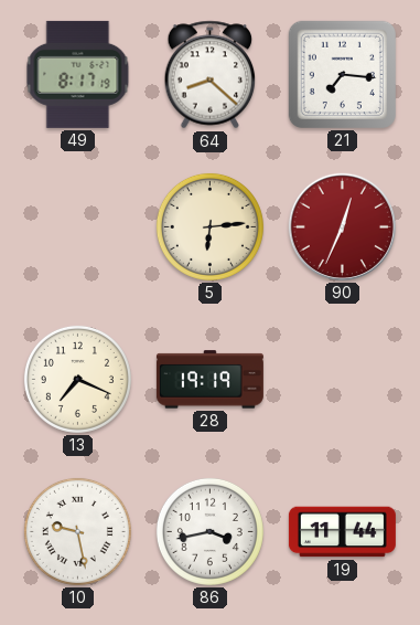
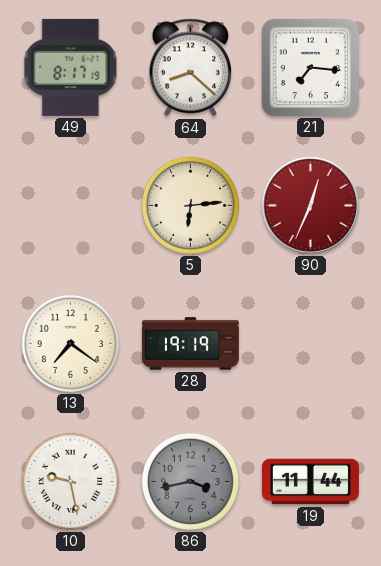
13: 7:19 -> 7:21 (70, 343)
86 dial: white -> grey (190, 481)
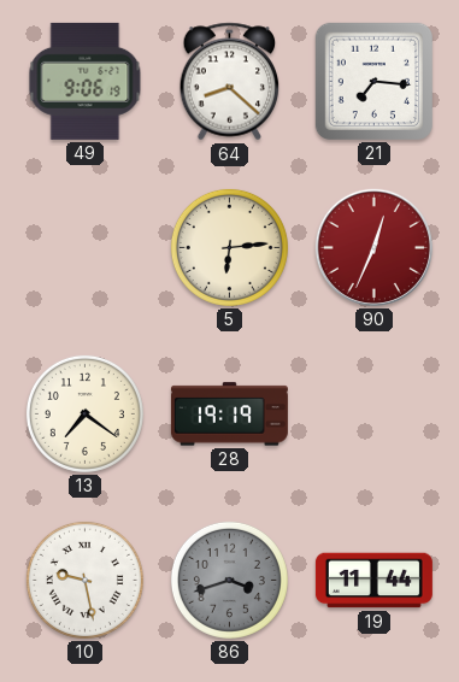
49: 8:17 -> 9:06 (86, 81)
86: 3:43 -> 3:42 (229, 580)
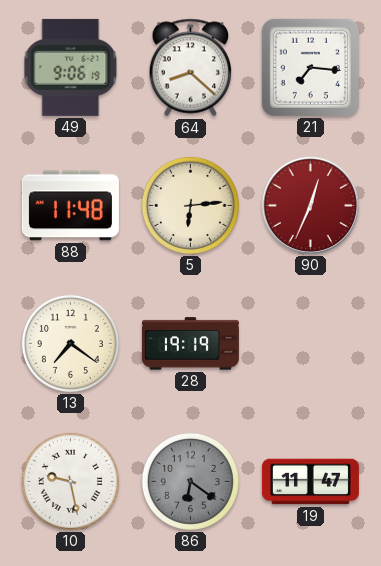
88: none -> 11:48 (70, 206)
86: 3:42 -> 6:21 (190, 481)
19: 11:44 -> 11:47 (310, 482)
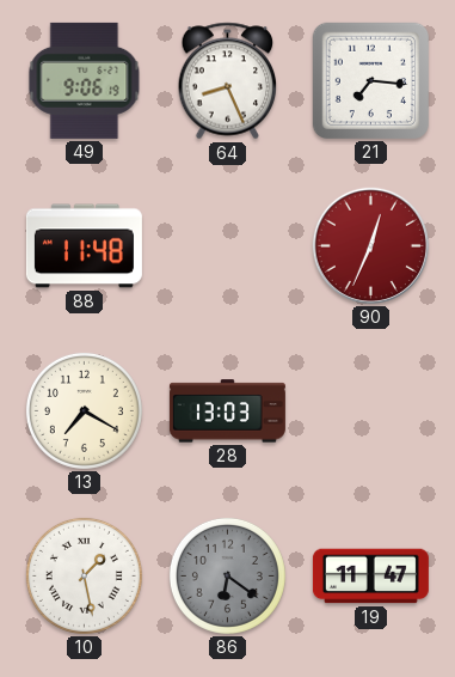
64: 8:22 -> 8:26 (228, 81)
5: 6:14 -> none (190, 205)
13: 7:21 -> 7:20 (84, 410)
28: 19:19 -> 13:03 (227, 411)
10: 9:28 -> 1:28 (84, 575)
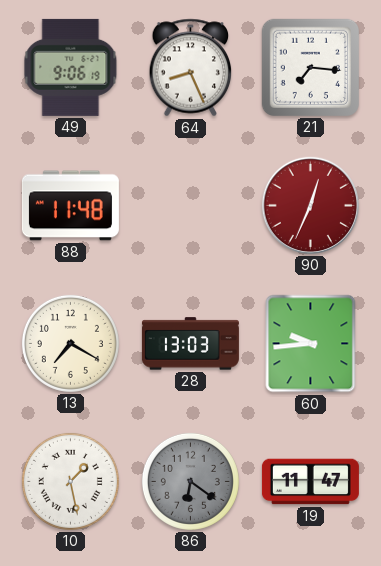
60: none -> 9:44 (311, 344)
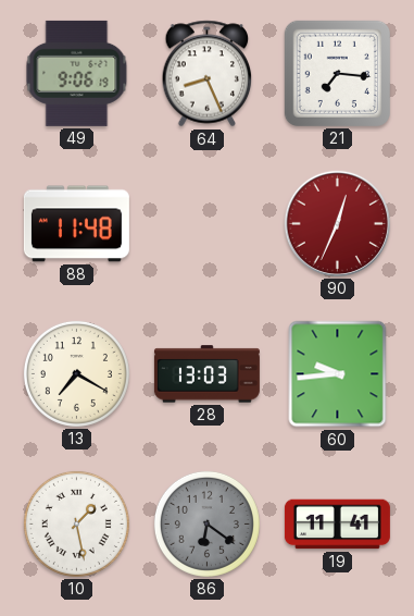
19: 11:47 -> 11:41 (337, 525)
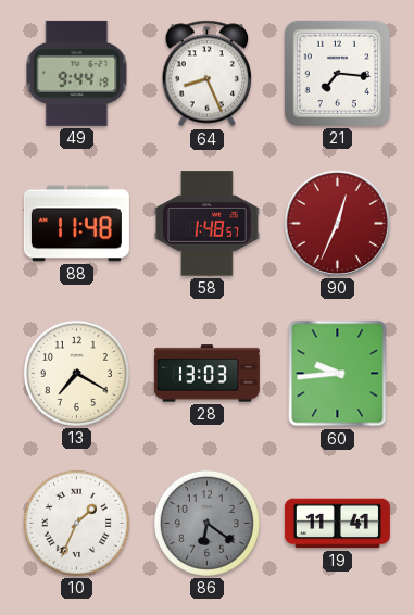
49: 9:06 -> 9:44 (77, 73)
58: none -> 1:48 (206, 224)
10: 1:28 -> 1:34 (76, 523)
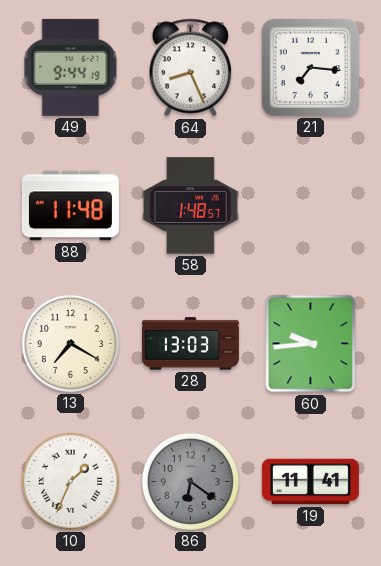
90: 12:34 -> none (337, 223)
